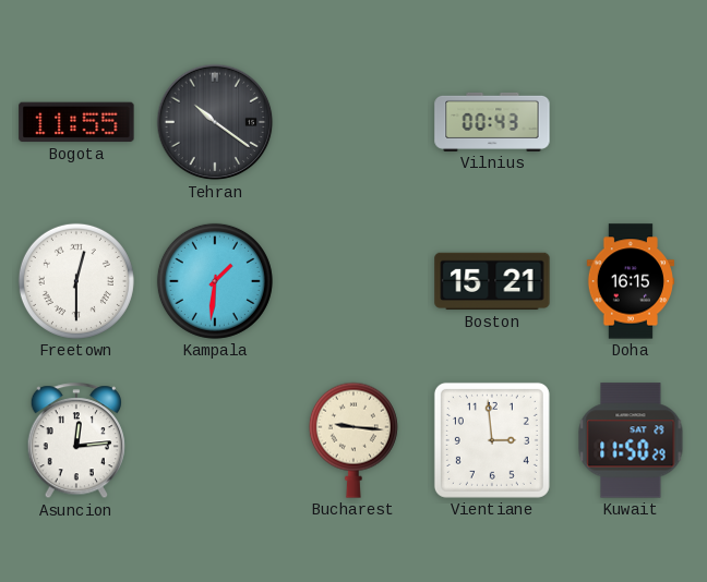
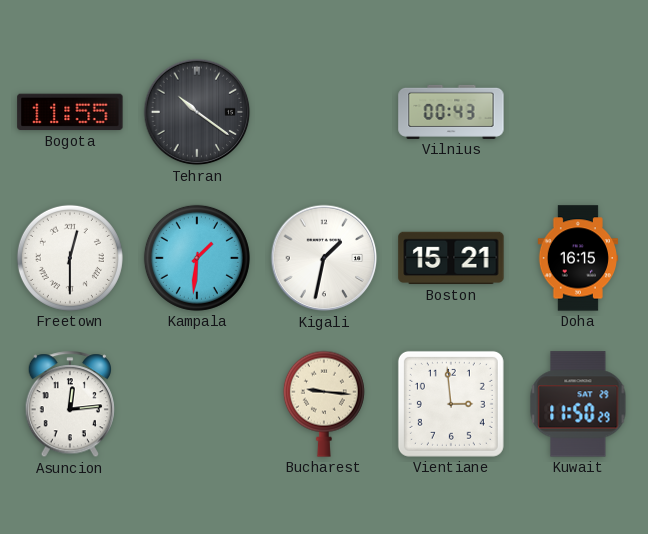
Kigali: none -> 1:32 (324, 258)
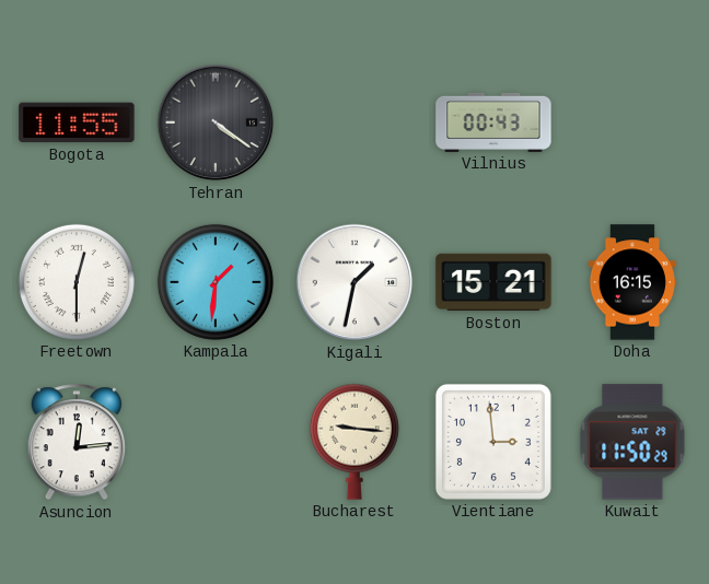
Tehran: 10:21 -> 4:21 (216, 122)
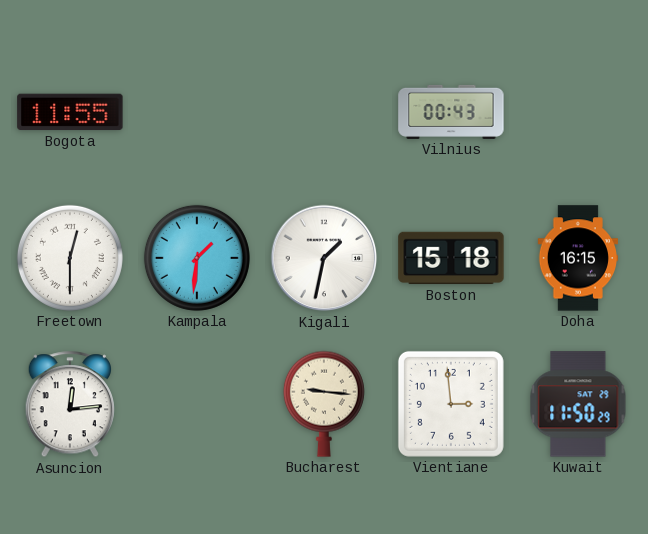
Tehran: 4:21 -> none (216, 122)
Boston: 15:21 -> 15:18 (451, 258)
